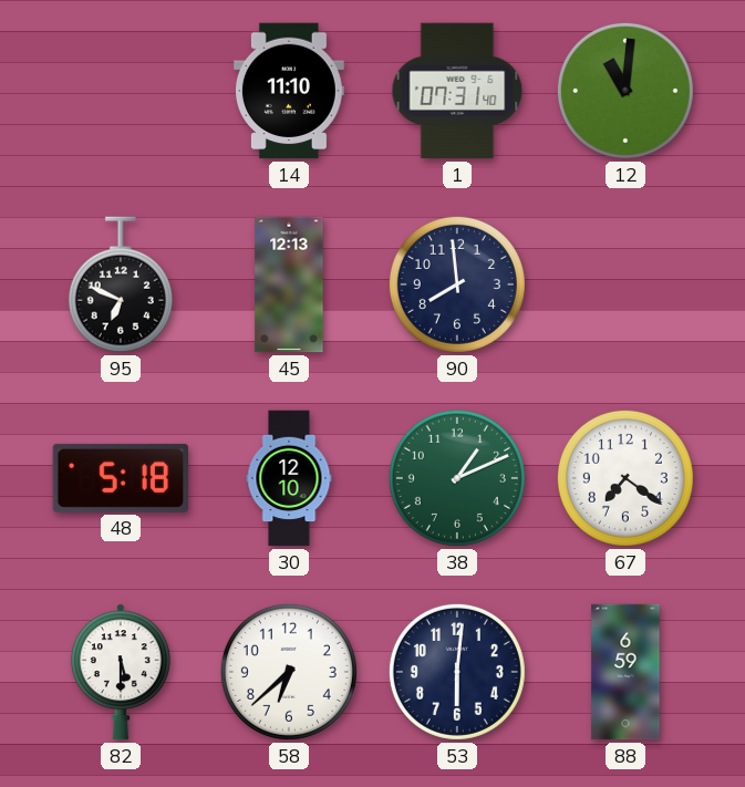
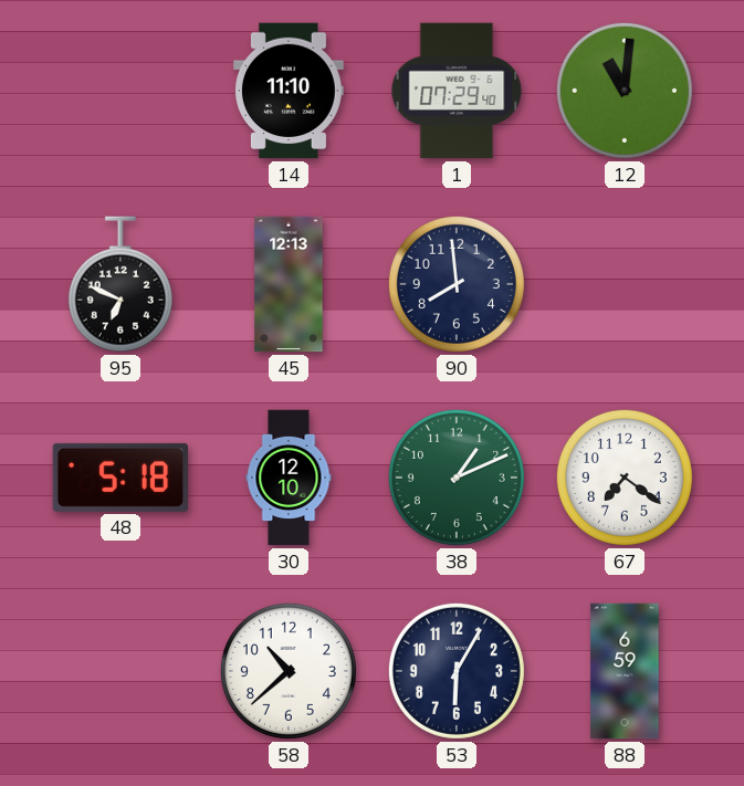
1: 07:31 -> 07:29 (457, 91)
82: 5:30 -> none (121, 672)
58: 6:38 -> 10:38 (289, 671)
53: 6:01 -> 6:05 (457, 671)
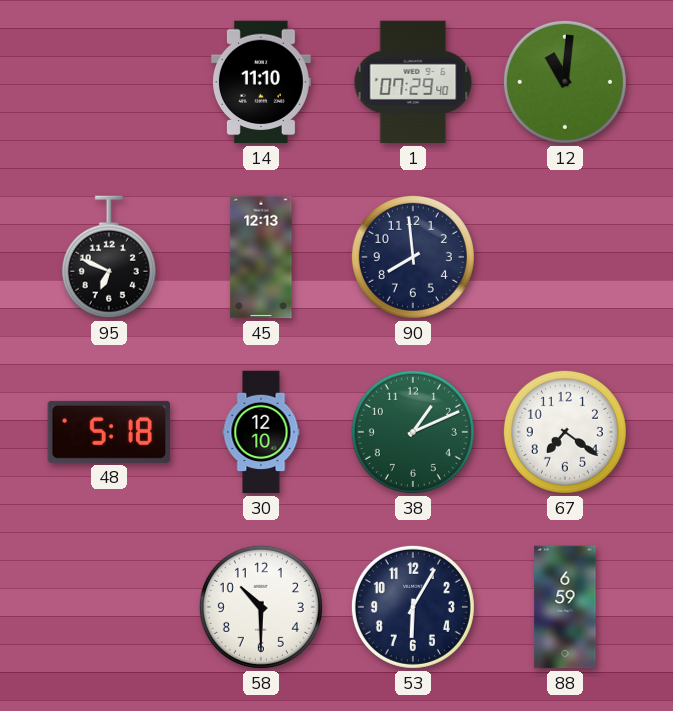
58: 10:38 -> 10:30 (261, 607)
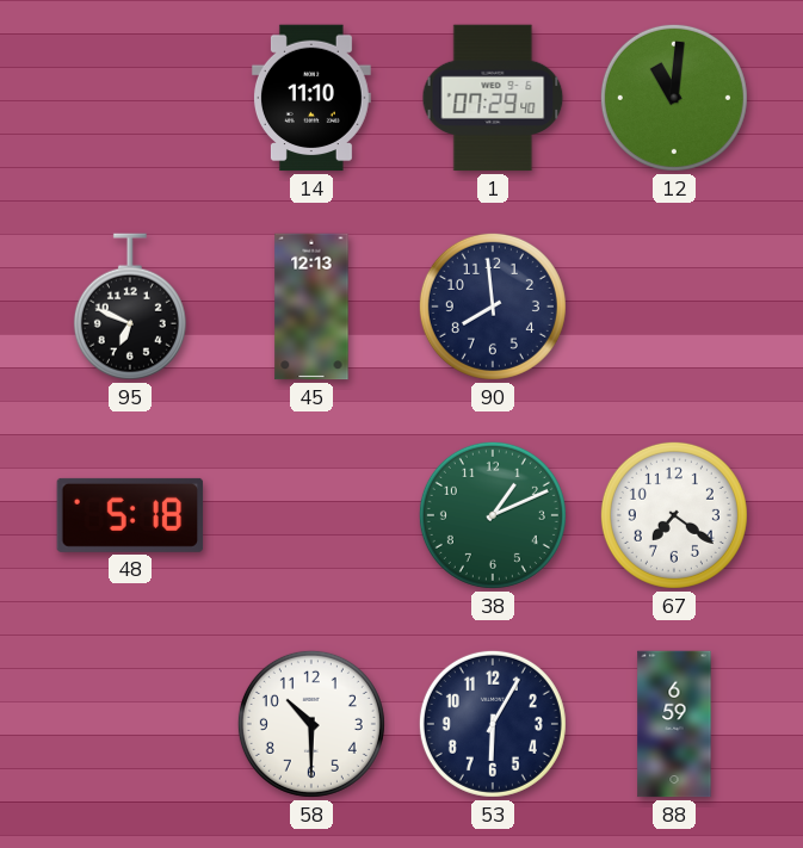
30: 12:10 -> none (261, 432)
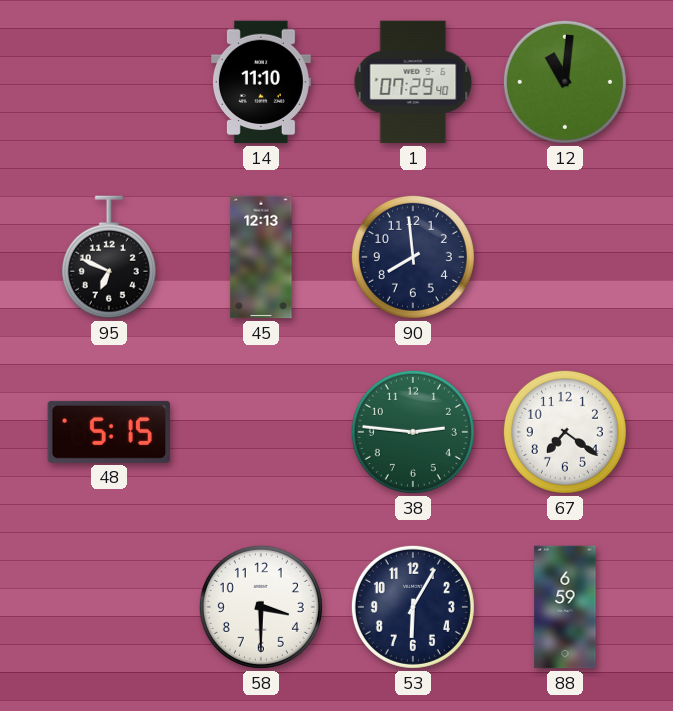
48: 5:18 -> 5:15 (109, 432)
38: 1:11 -> 2:46 (413, 432)
58: 10:30 -> 3:30 (261, 607)
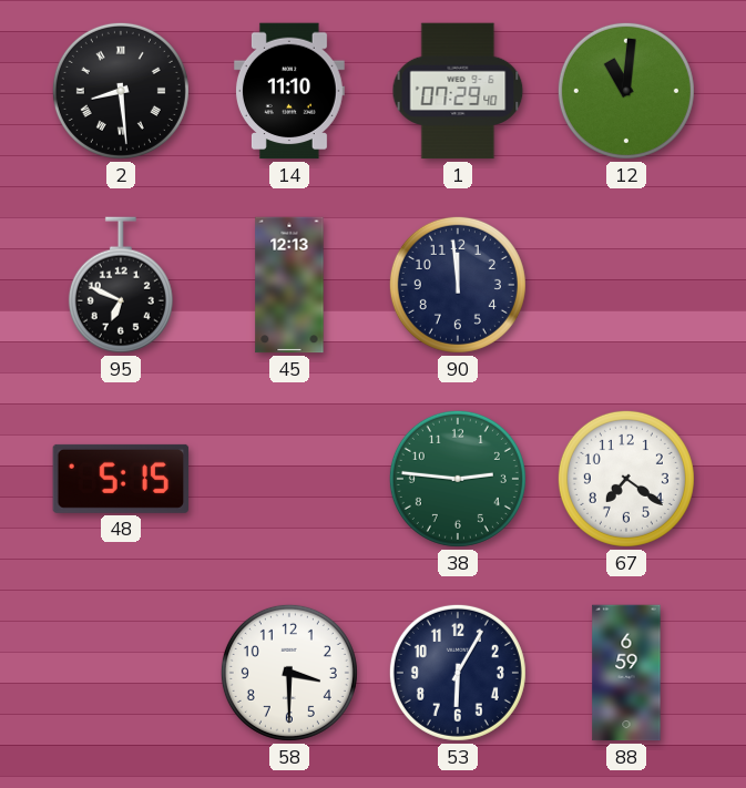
2: none -> 8:29 (121, 91)
90: 7:59 -> 11:59 (458, 285)
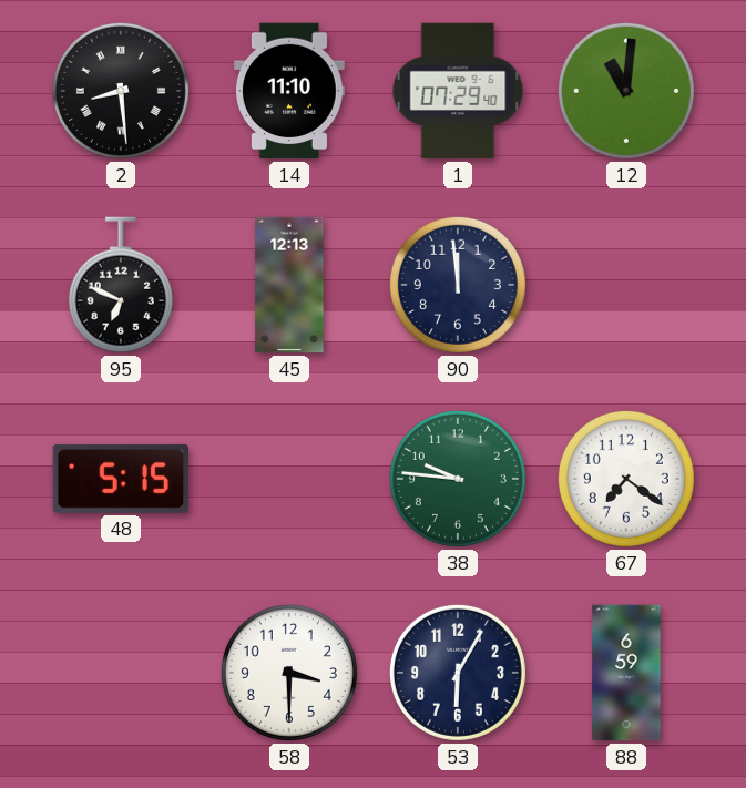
38: 2:46 -> 9:46 (458, 479)
